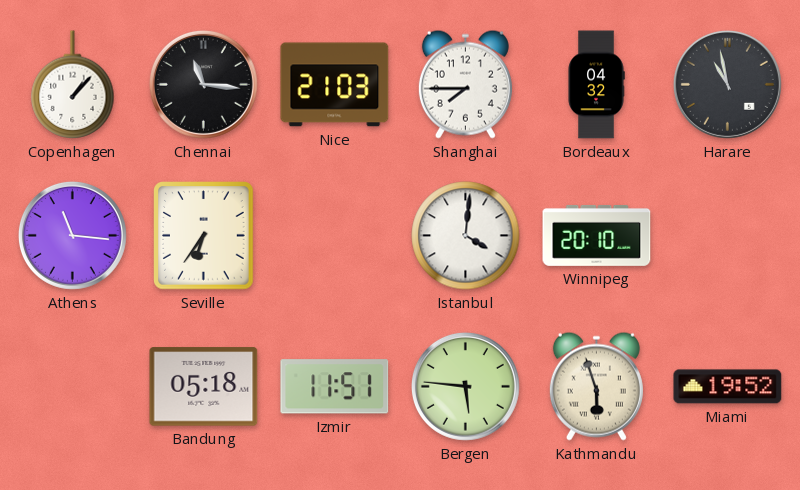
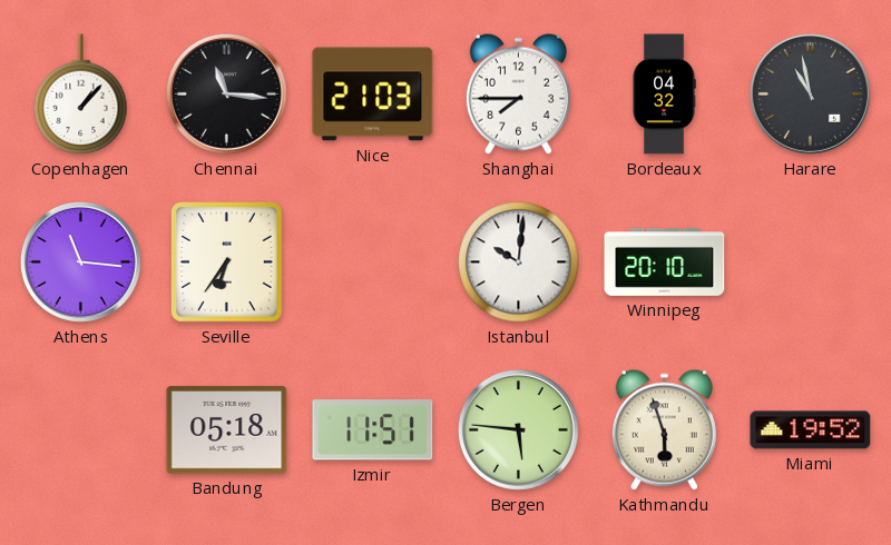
Istanbul: 4:01 -> 10:01 (519, 262)
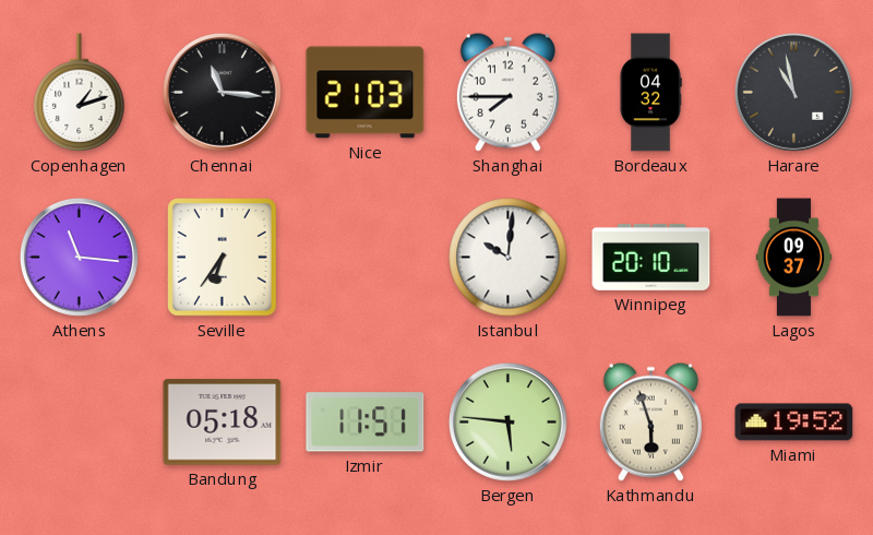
Copenhagen: 1:07 -> 1:12 (80, 93)
Lagos: none -> 09:37 (794, 258)
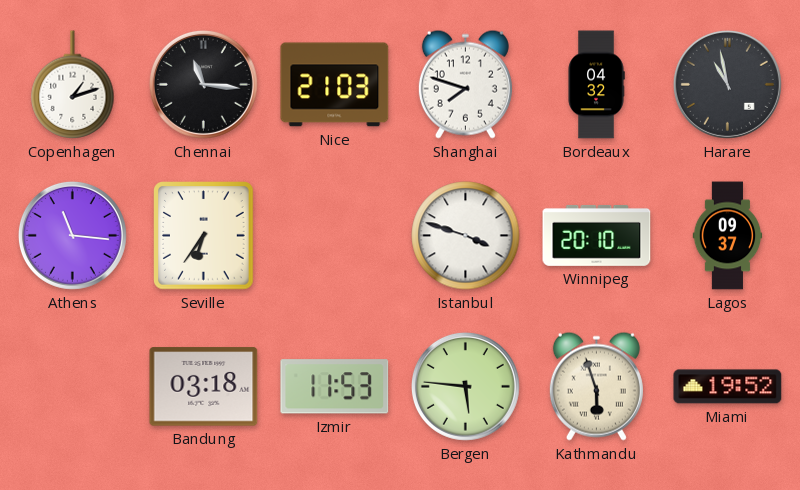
Shanghai: 7:45 -> 7:48 (465, 84)
Istanbul: 10:01 -> 3:48 (466, 236)
Bandung: 05:18 -> 03:18 (204, 387)
Izmir: 11:51 -> 11:53 (335, 387)
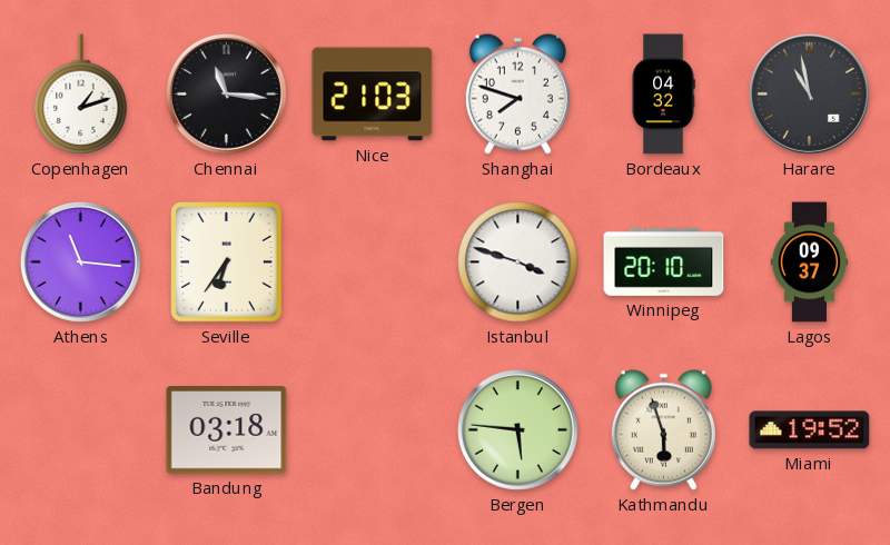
Izmir: 11:53 -> none (335, 387)
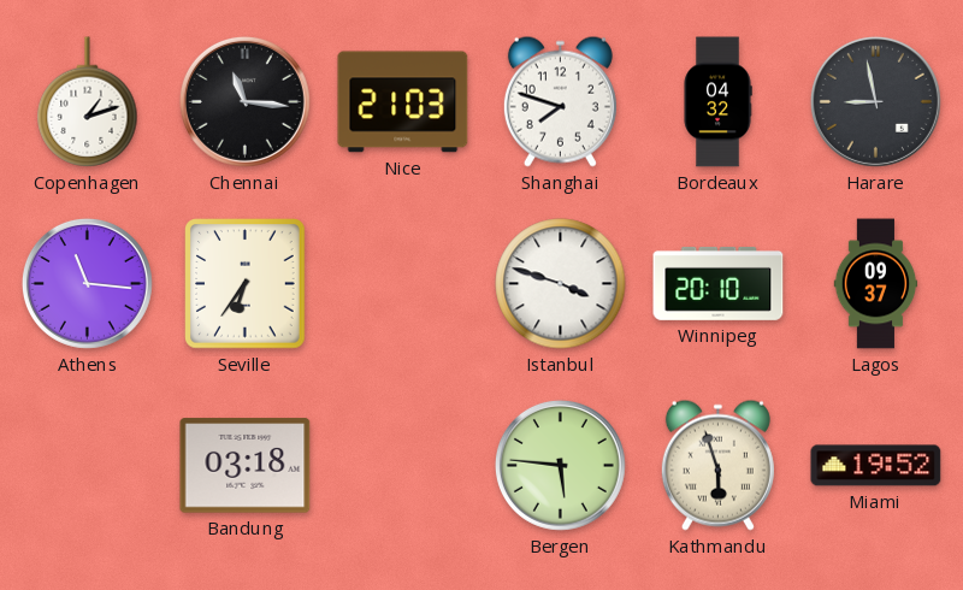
Harare: 10:58 -> 8:58 (875, 101)
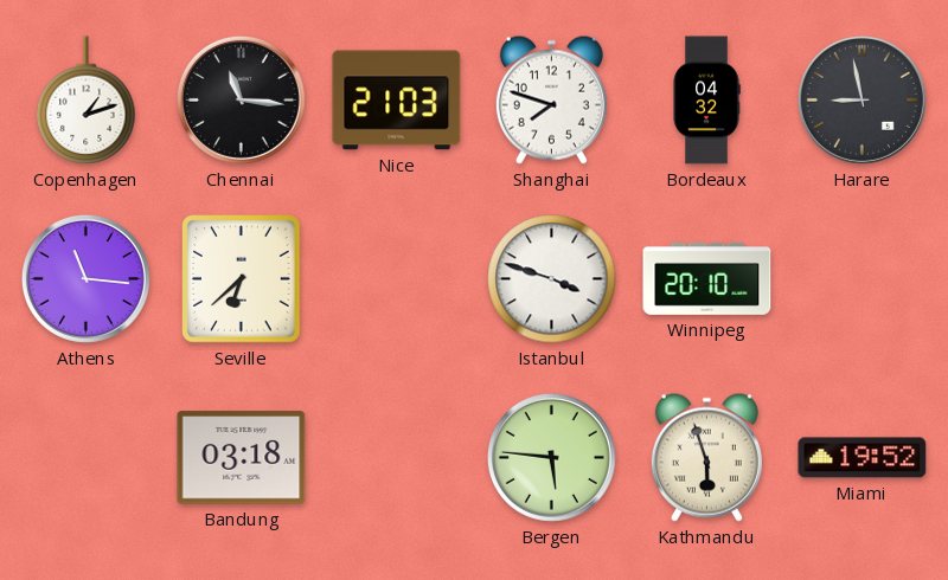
Seville: 6:36 -> 6:38 (242, 279)
Lagos: 09:37 -> none (876, 284)
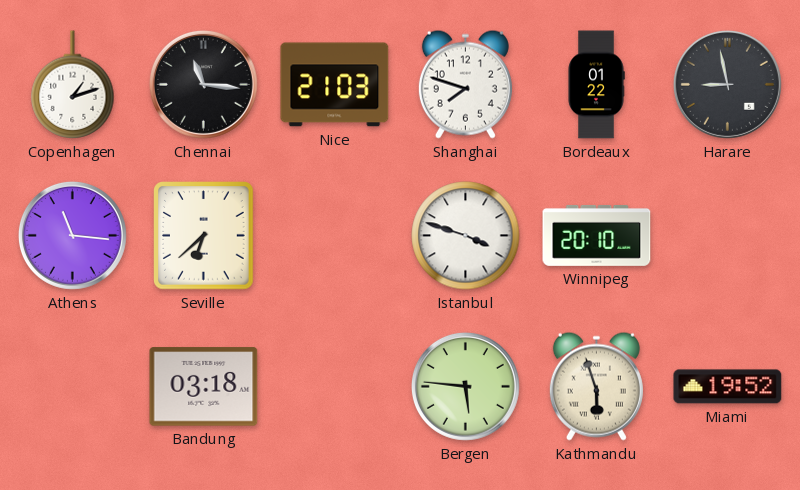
Bordeaux: 04:32 -> 01:22 (596, 85)
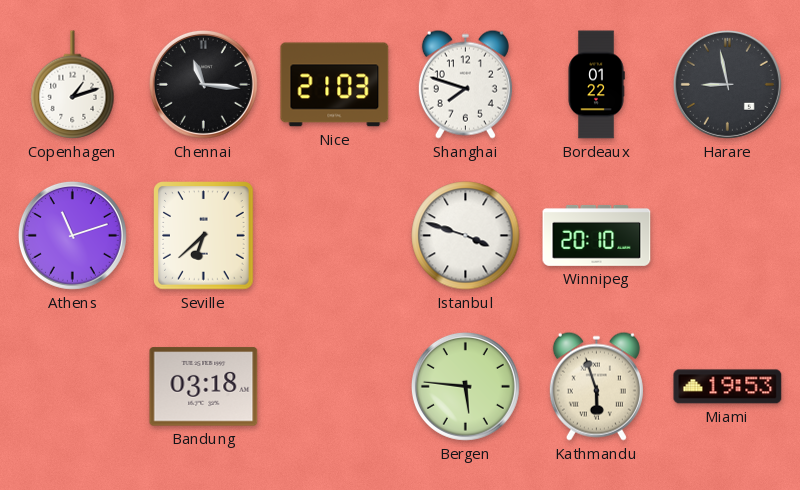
Athens: 11:16 -> 11:12 (72, 235)
Miami: 19:52 -> 19:53 (728, 387)
